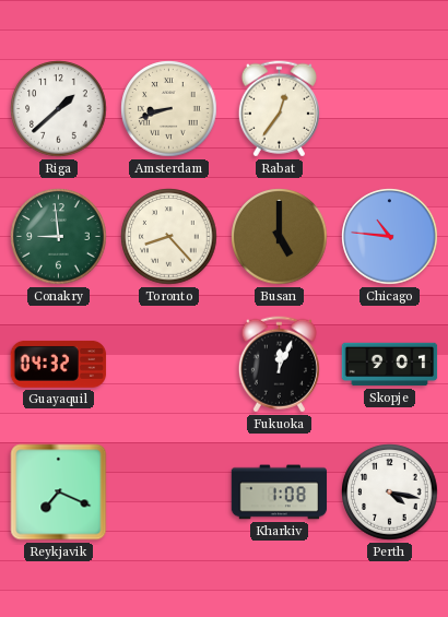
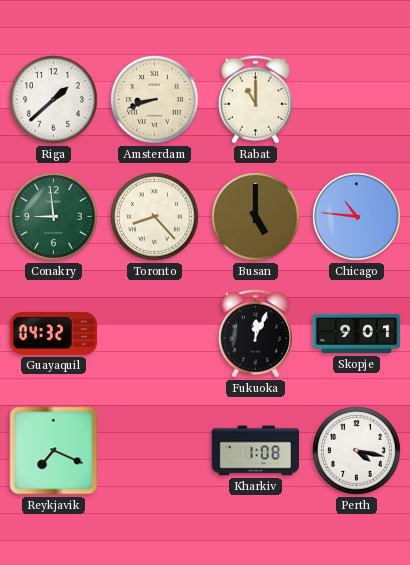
Rabat: 12:36 -> 11:00 (255, 100)
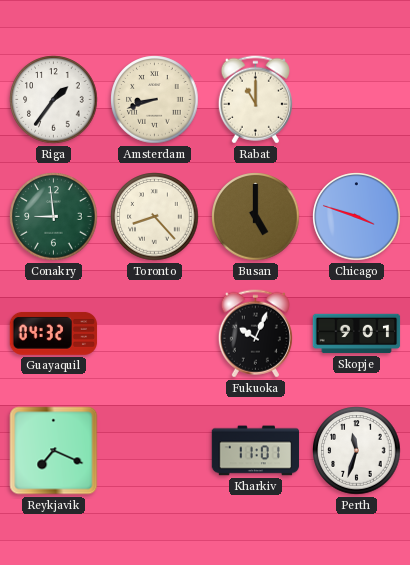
Riga: 1:38 -> 1:36 (54, 100)
Chicago: 10:46 -> 3:48 (357, 217)
Fukuoka: 12:04 -> 10:04 (255, 334)
Kharkiv: 1:08 -> 11:01 (256, 451)
Perth: 4:17 -> 11:33 (357, 451)
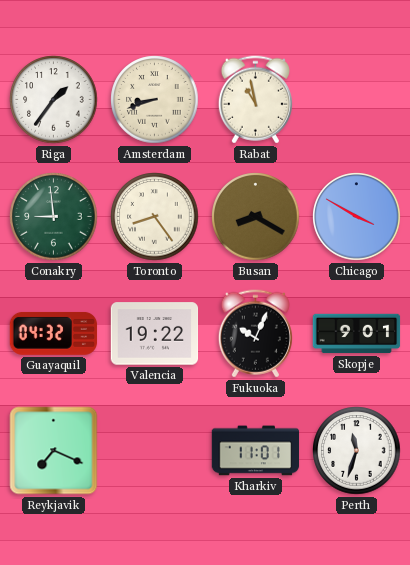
Rabat: 11:00 -> 10:58 (255, 100)
Toronto: 8:23 -> 8:24 (155, 217)
Busan: 5:00 -> 8:20 (256, 217)
Chicago: 3:48 -> 3:50 (357, 217)
Valencia: none -> 19:22 (155, 334)
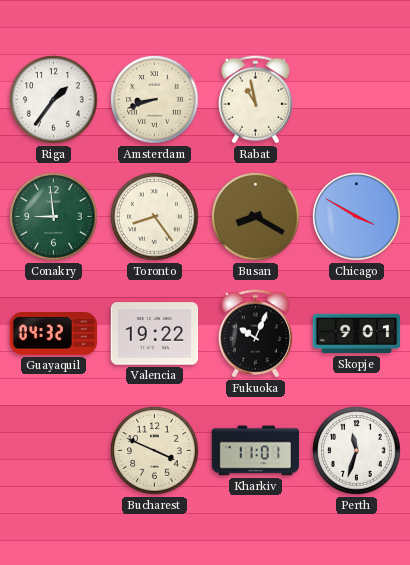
Reykjavik: 7:19 -> none (54, 451)
Bucharest: none -> 3:49 (155, 451)
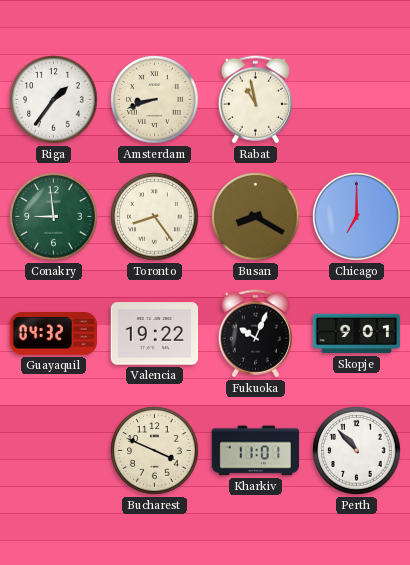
Chicago: 3:50 -> 7:00 (357, 217)
Perth: 11:33 -> 10:53 (357, 451)
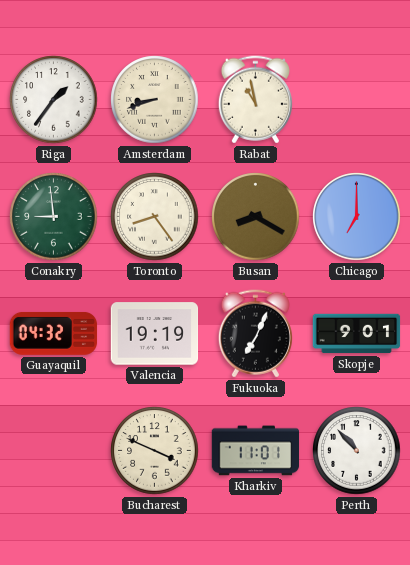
Valencia: 19:22 -> 19:19 (155, 334)
Fukuoka: 10:04 -> 7:04 (255, 334)
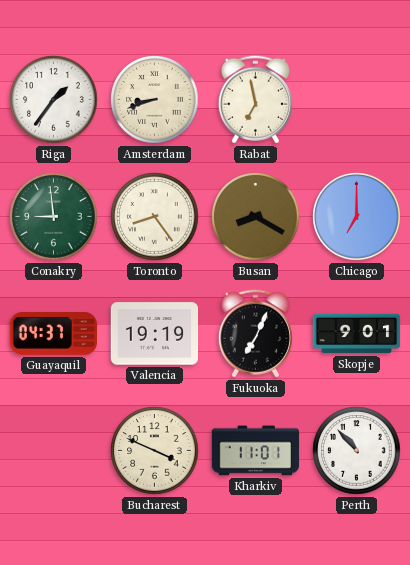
Rabat: 10:58 -> 6:58 (255, 100)
Guayaquil: 04:32 -> 04:37 (54, 333)
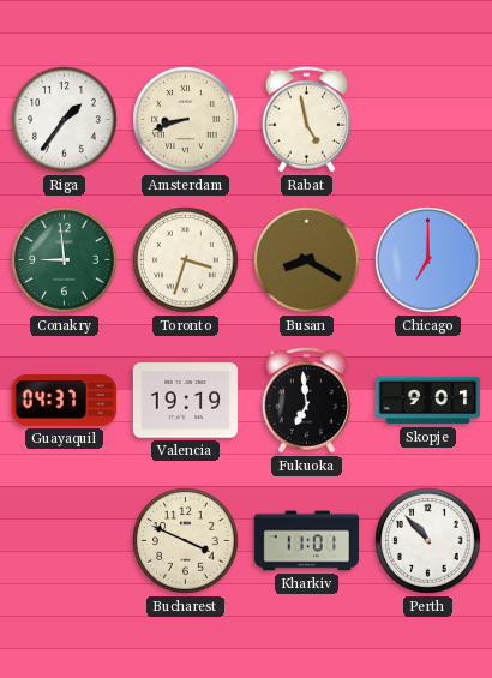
Rabat: 6:58 -> 4:58 (306, 120)
Toronto: 8:24 -> 3:33 (186, 260)
Fukuoka: 7:04 -> 6:59 (306, 401)
